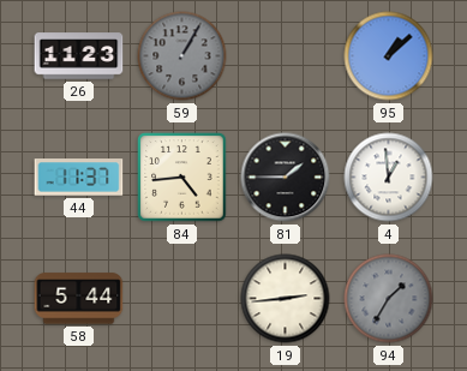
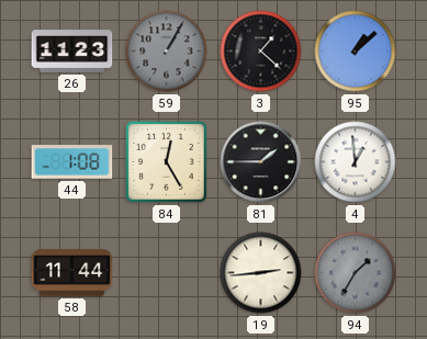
3: none -> 1:22 (261, 52)
44: 11:37 -> 1:08 (72, 162)
84: 4:44 -> 12:25 (167, 162)
58: 5:44 -> 11:44 (72, 273)
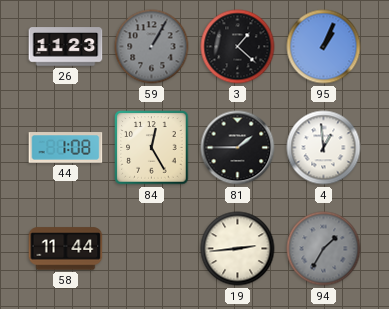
95: 1:08 -> 1:04 (324, 47)
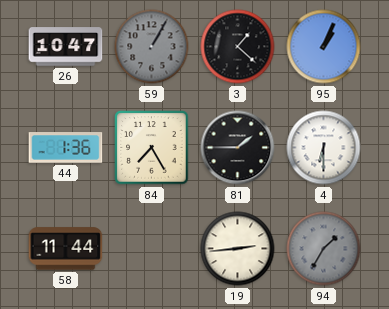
26: 11:23 -> 10:47 (66, 47)
44: 1:08 -> 1:36 (66, 148)
84: 12:25 -> 7:25 (152, 148)
4: 12:59 -> 6:30 (324, 148)
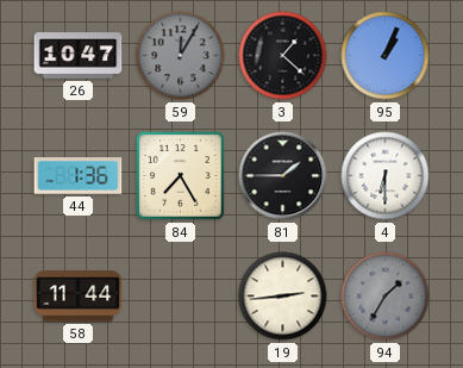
59: 1:05 -> 12:05 (181, 56)
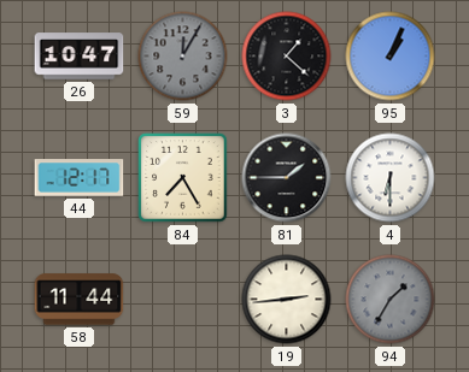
44: 1:36 -> 12:17 (80, 178)
